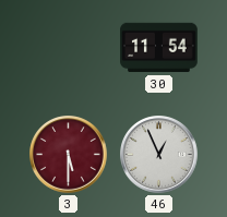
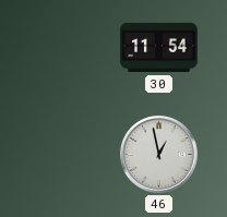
3: 5:30 -> none (69, 155)
46: 12:56 -> 12:58 (159, 155)
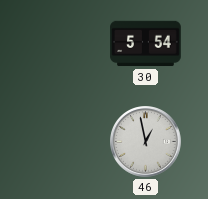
30: 11:54 -> 5:54 (146, 44)
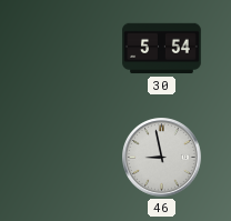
46: 12:58 -> 8:58 (162, 158)
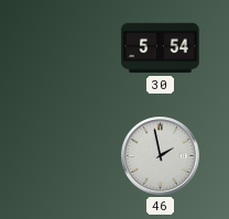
46: 8:58 -> 1:58 (161, 156)
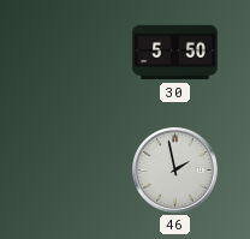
30: 5:54 -> 5:50 (175, 53)
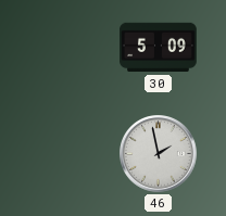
30: 5:50 -> 5:09 (159, 48)
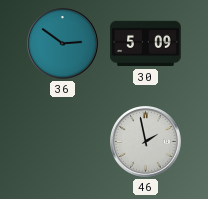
36: none -> 2:51 (63, 44)
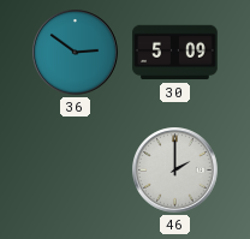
46: 1:58 -> 2:00 (175, 171)
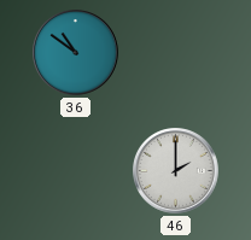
36: 2:51 -> 10:51 (76, 53)
30: 5:09 -> none (175, 53)
